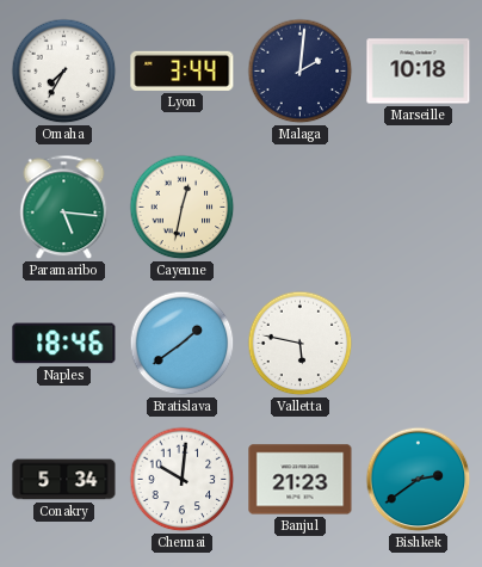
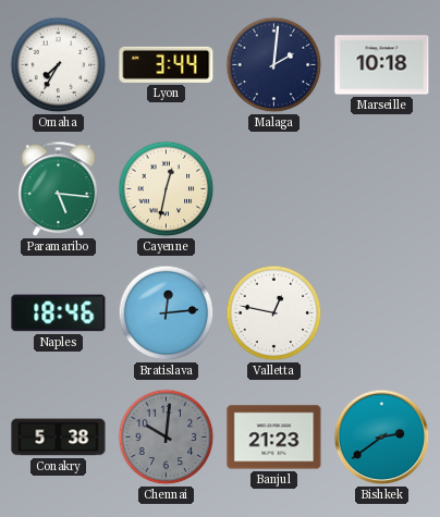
Bratislava: 1:39 -> 12:14 (167, 313)
Valletta: 5:47 -> 12:47 (274, 313)
Conakry: 5:34 -> 5:38 (59, 438)
Chennai dial: white -> grey (167, 438)
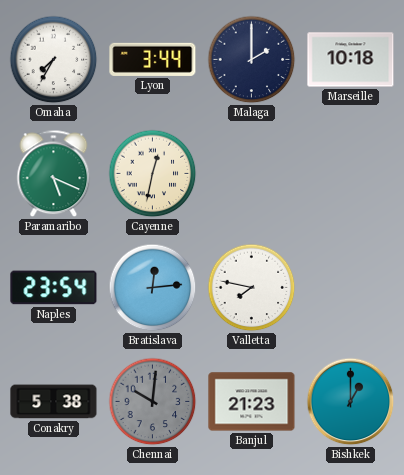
Malaga: 2:01 -> 2:00 (252, 60)
Paramaribo: 5:16 -> 5:19 (54, 174)
Naples: 18:46 -> 23:54 (54, 288)
Valletta: 12:47 -> 7:47 (252, 288)
Bishkek: 2:39 -> 1:00 (351, 402)
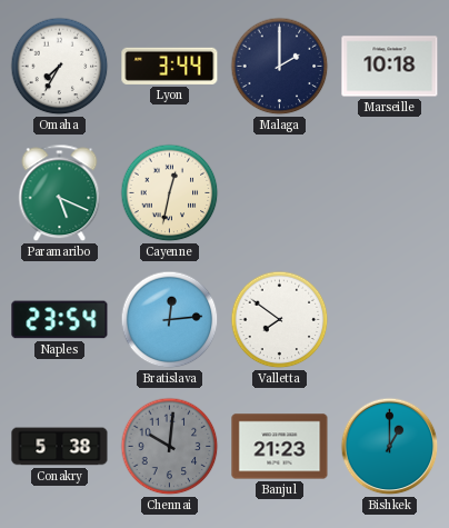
Valletta: 7:47 -> 7:51 (280, 320)
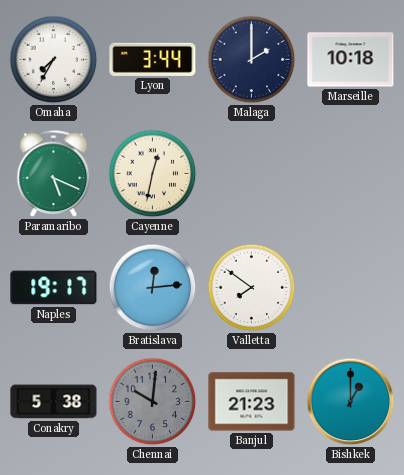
Naples: 23:54 -> 19:17 (54, 288)
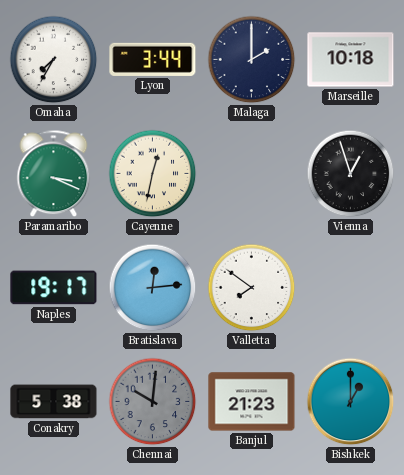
Paramaribo: 5:19 -> 3:19 (54, 174)
Vienna: none -> 12:57 (351, 174)
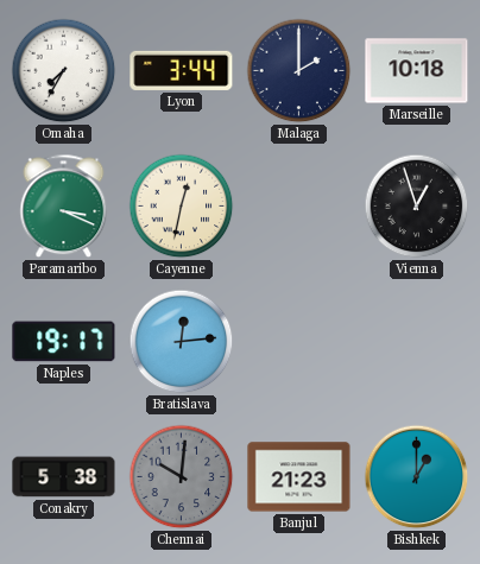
Valletta: 7:51 -> none (252, 288)
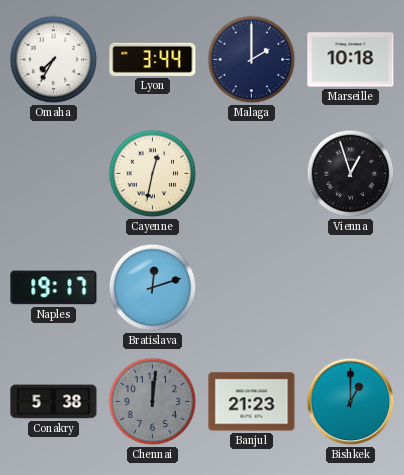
Paramaribo: 3:19 -> none (64, 207)
Bratislava: 12:14 -> 12:12 (153, 288)
Chennai: 10:01 -> 12:01 (153, 402)
